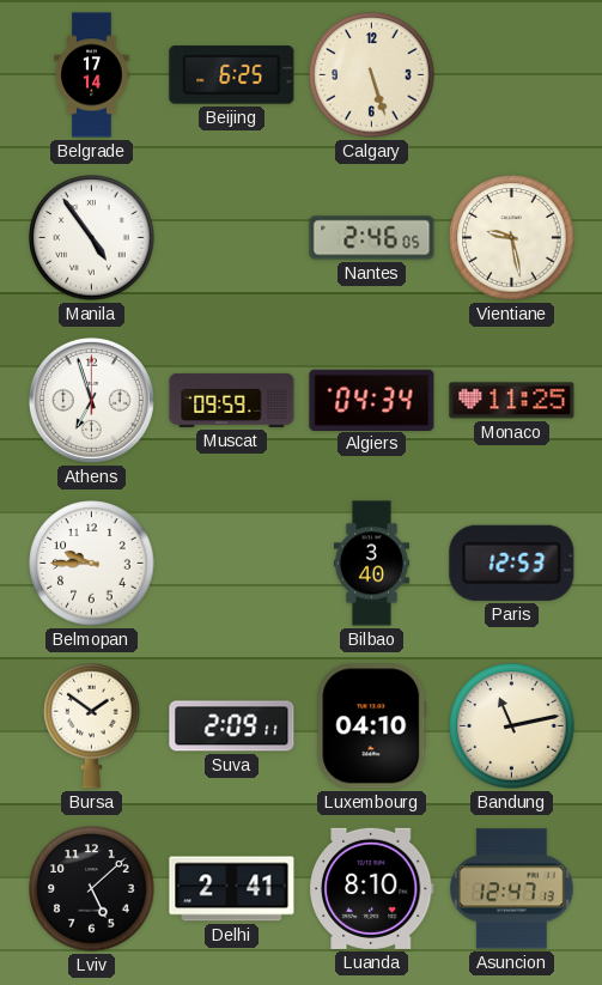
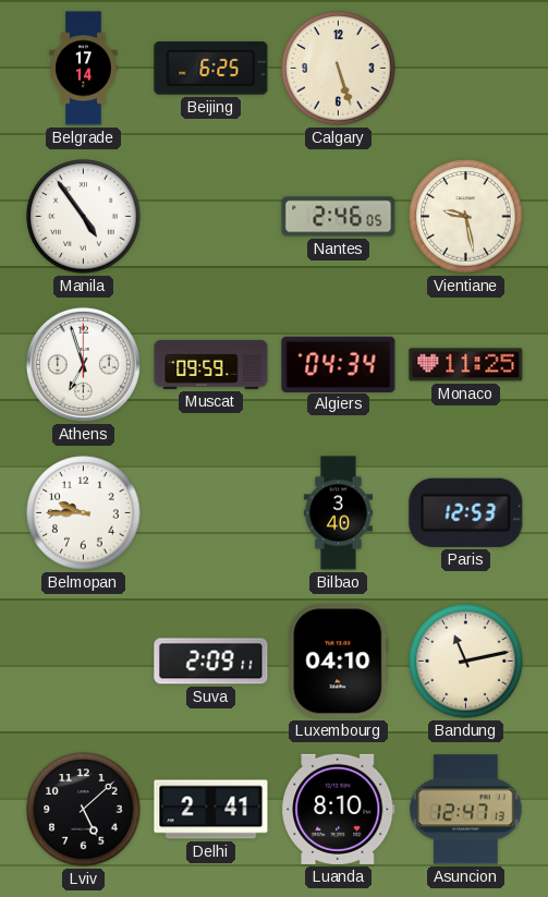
Bursa: 1:51 -> none (92, 725)
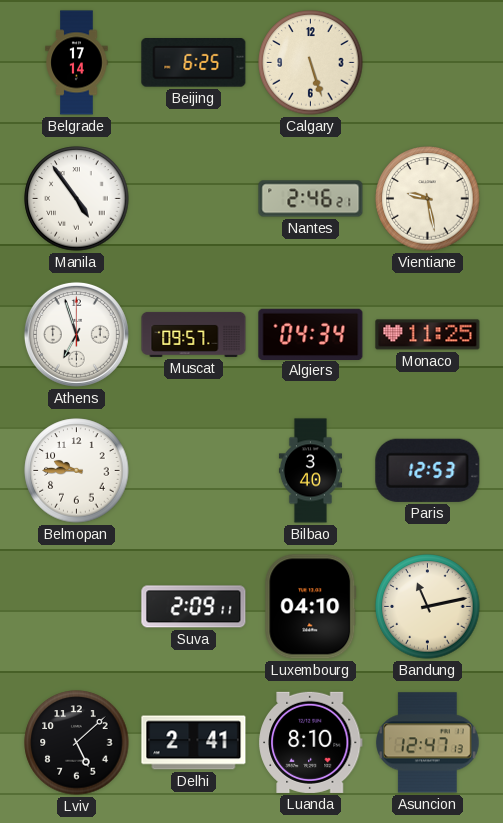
Nantes: 2:46:05 -> 2:46:21 (311, 199)
Muscat: 09:59 -> 09:57 (194, 334)
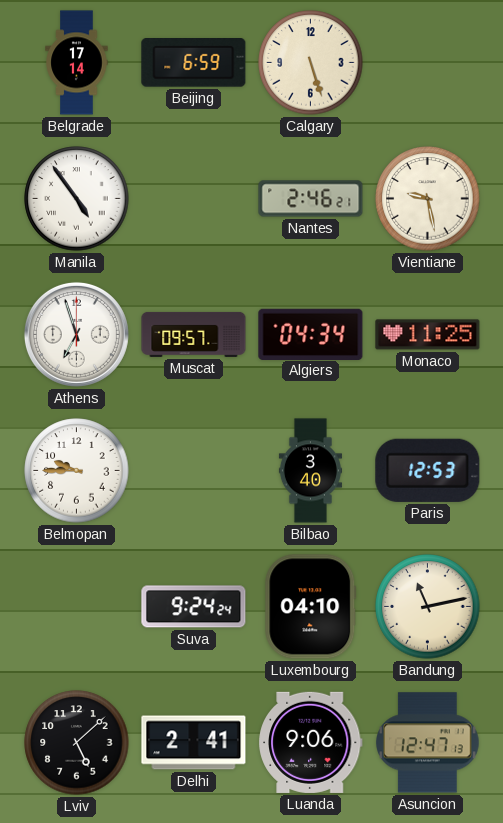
Beijing: 6:25 -> 6:59 (194, 63)
Suva: 2:09 -> 9:24 (194, 607)
Luanda: 8:10 -> 9:06 (311, 742)
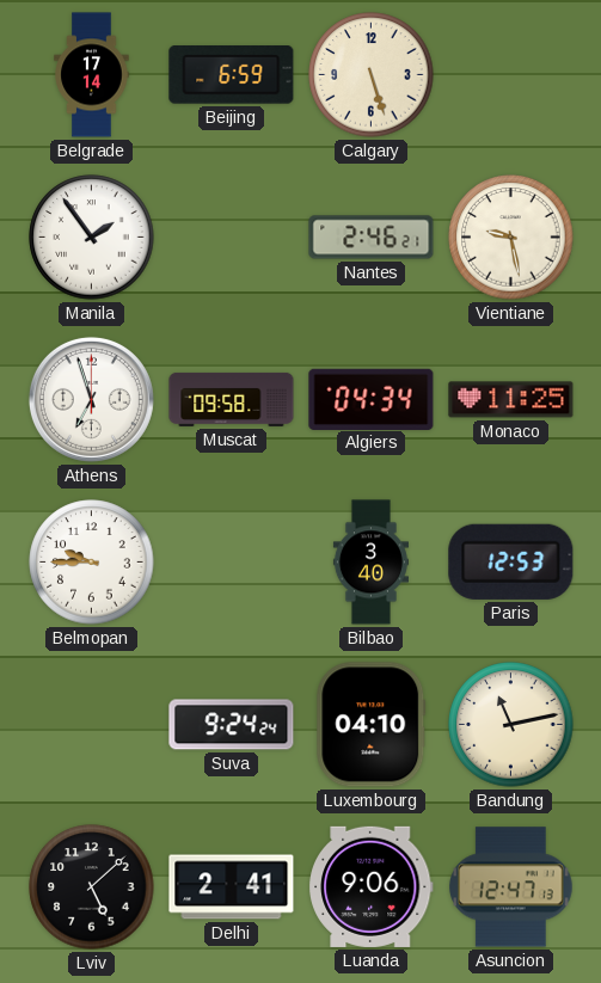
Manila: 4:54 -> 1:54 (92, 238)
Muscat: 09:57 -> 09:58 (232, 399)
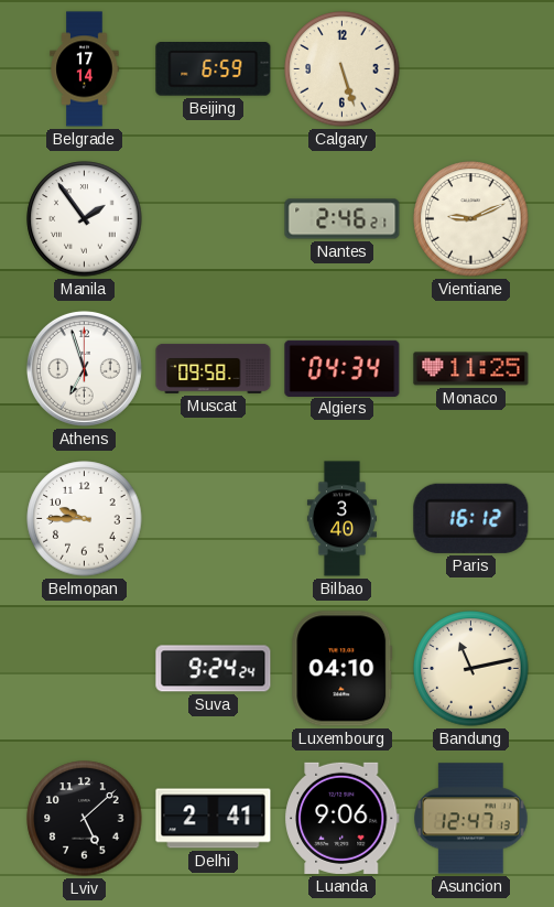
Vientiane: 9:28 -> 9:11 (471, 219)
Paris: 12:53 -> 16:12 (471, 518)
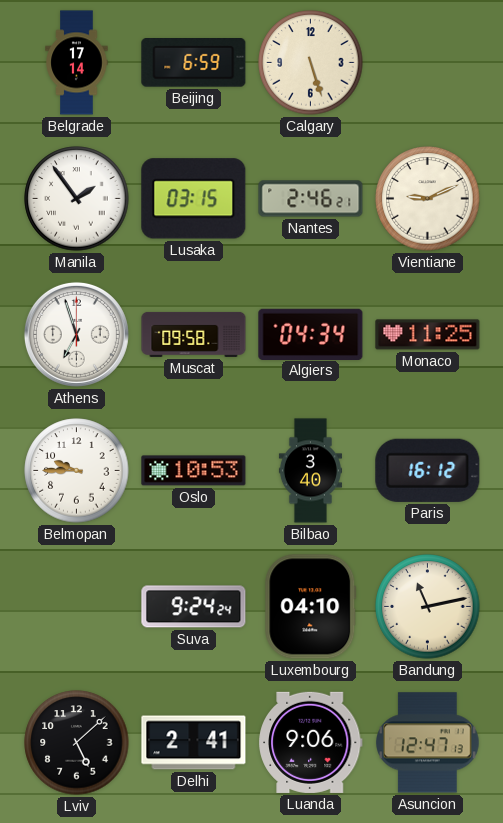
Lusaka: none -> 03:15 (194, 199)
Oslo: none -> 10:53 (194, 471)
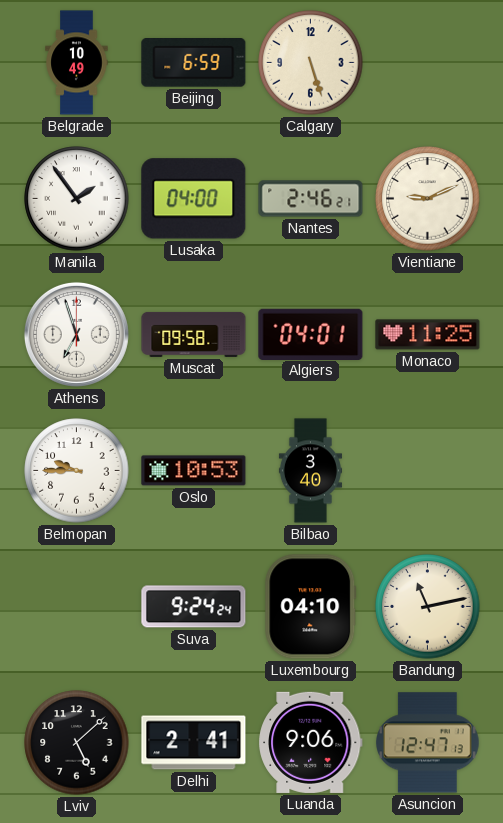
Belgrade: 17:14 -> 10:49 (77, 63)
Lusaka: 03:15 -> 04:00 (194, 199)
Algiers: 04:34 -> 04:01 (311, 334)
Paris: 16:12 -> none (428, 470)
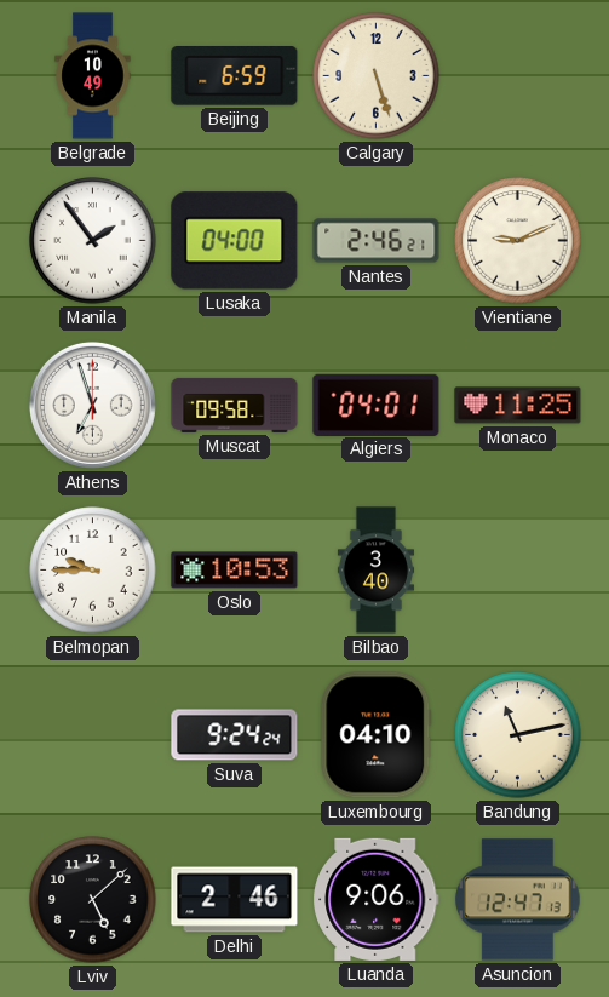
Delhi: 2:41 -> 2:46 (235, 900)
